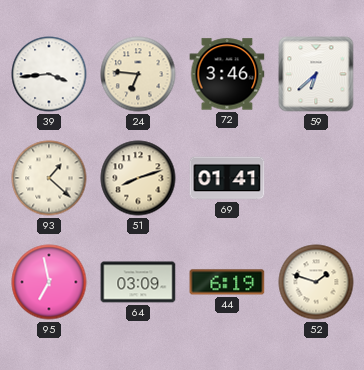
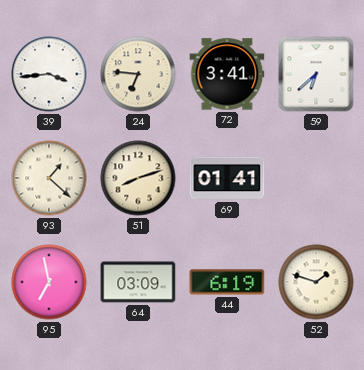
72: 3:46 -> 3:41 (227, 74)
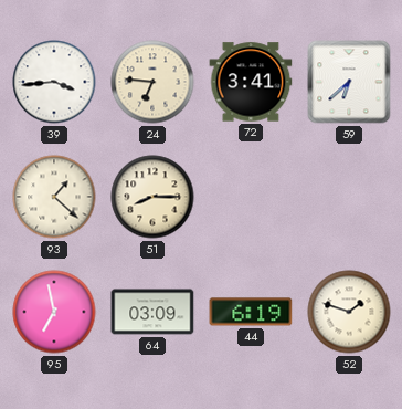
51: 8:12 -> 8:15 (152, 197)
69: 01:41 -> none (227, 178)
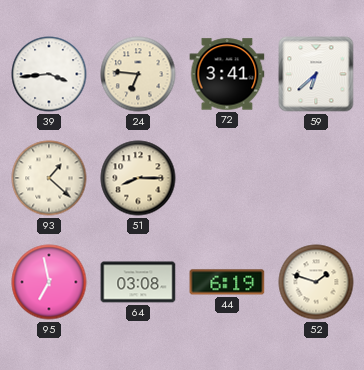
64: 03:09 -> 03:08 (138, 282)
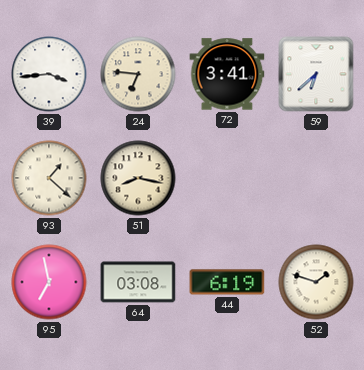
51: 8:15 -> 8:17 (138, 178)
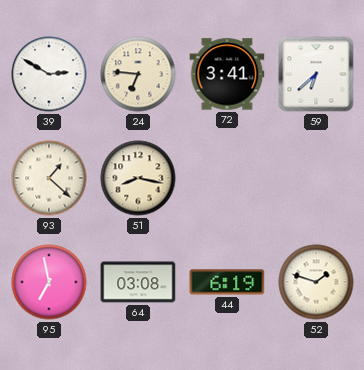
39: 3:44 -> 2:50 (49, 74)
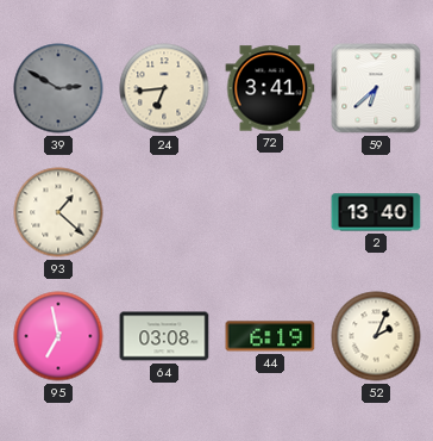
39 dial: white -> grey (58, 88)
24: 6:46 -> 6:44 (164, 88)
51: 8:17 -> none (138, 178)
2: none -> 13:40 (376, 212)
52: 1:48 -> 2:04 (376, 336)
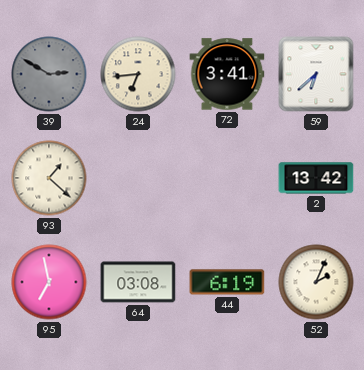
2: 13:40 -> 13:42 (316, 178)
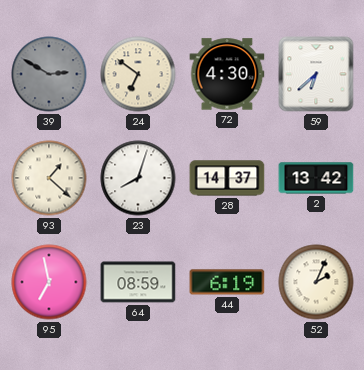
24: 6:44 -> 6:51 (138, 74)
72: 3:41 -> 4:30 (227, 74)
23: none -> 8:03 (138, 178)
28: none -> 14:37 (227, 178)
64: 03:08 -> 08:59 (138, 282)
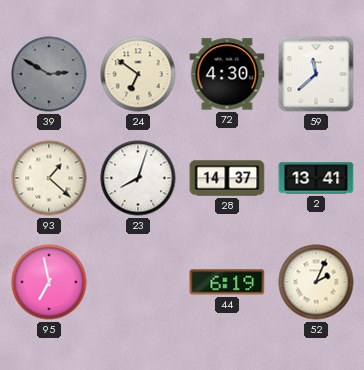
59: 6:38 -> 11:38 (316, 74)
2: 13:42 -> 13:41 (316, 178)
64: 08:59 -> none (138, 282)
